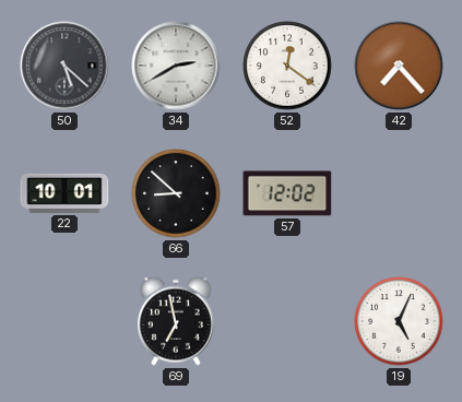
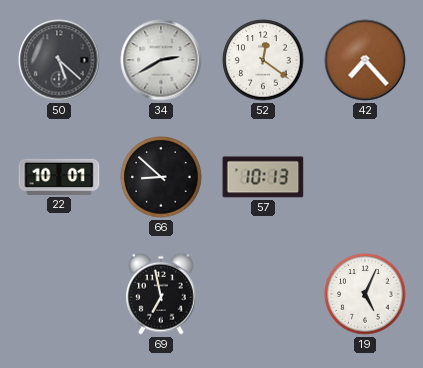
57: 12:02 -> 10:13 (263, 177)
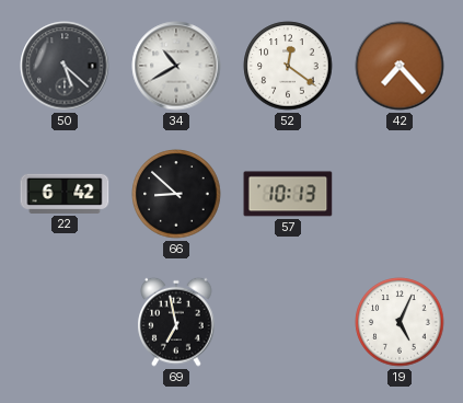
34: 2:40 -> 10:40 (176, 66)
22: 10:01 -> 6:42 (65, 194)
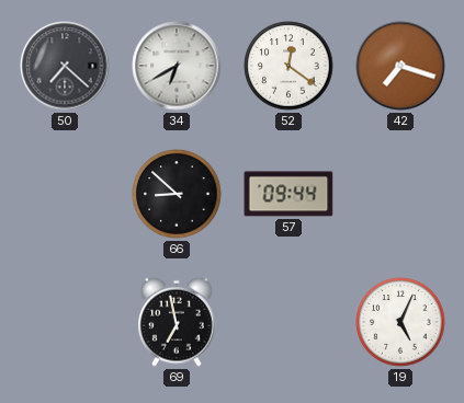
50: 5:22 -> 7:22 (65, 66)
34: 10:40 -> 6:40 (177, 66)
42: 7:23 -> 7:18 (400, 66)
22: 6:42 -> none (65, 194)
57: 10:13 -> 09:44 (288, 194)
